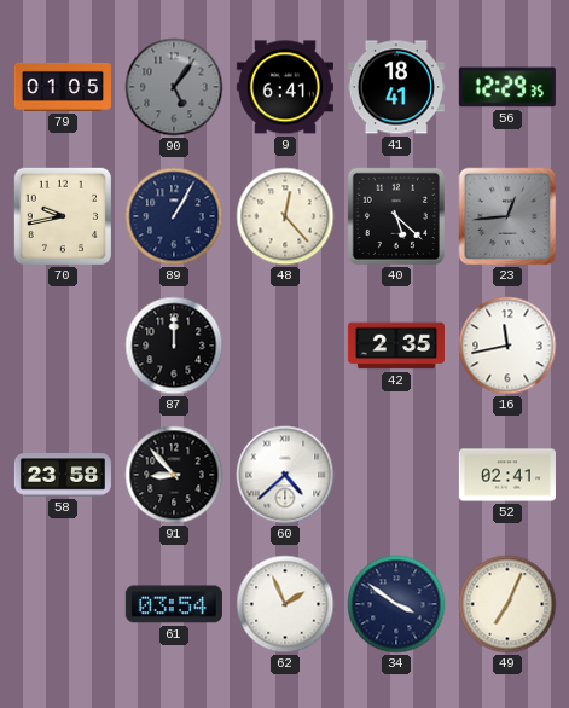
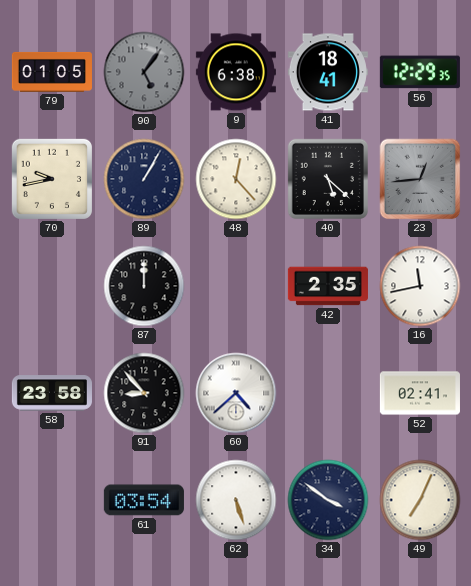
9: 6:41 -> 6:38 (236, 72)
62: 1:56 -> 5:27 (236, 500)
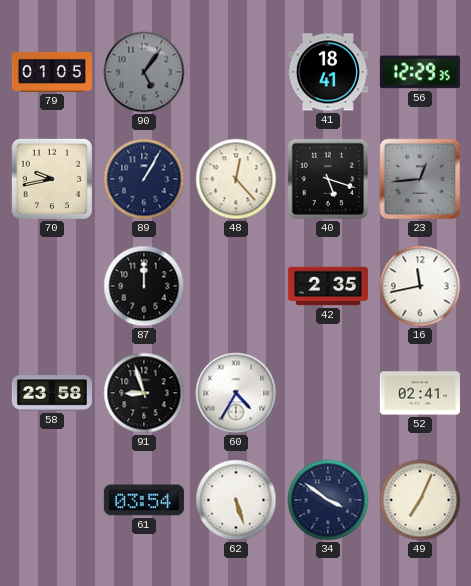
9: 6:38 -> none (236, 72)
40: 5:22 -> 5:18 (328, 179)
91: 8:53 -> 8:57 (144, 393)
60: 4:38 -> 4:35 (236, 393)
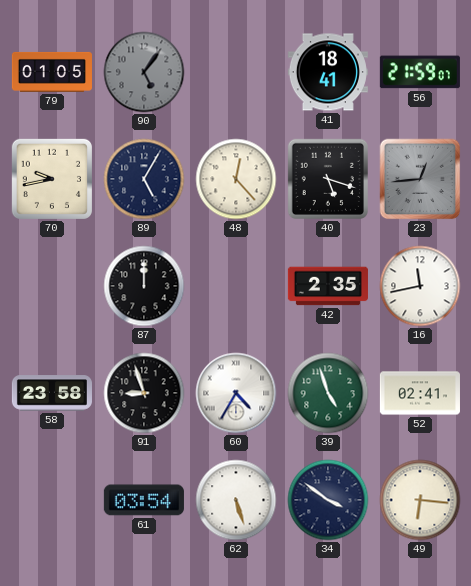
56: 12:29 -> 21:59 (420, 72)
89: 1:05 -> 5:05 (144, 179)
39: none -> 4:57 (328, 393)
49: 7:04 -> 6:16 (420, 500)
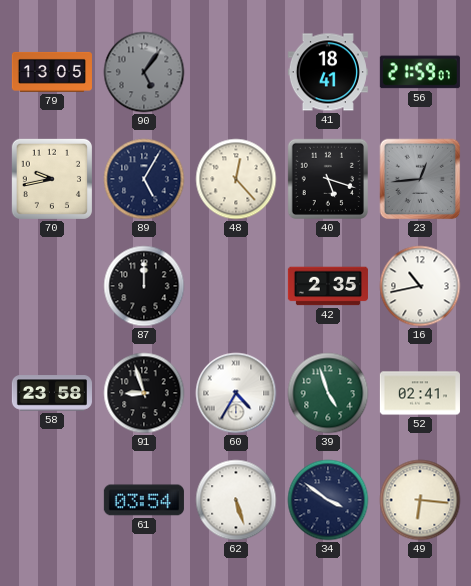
79: 01:05 -> 13:05 (52, 72)
16: 11:43 -> 10:43 (420, 286)
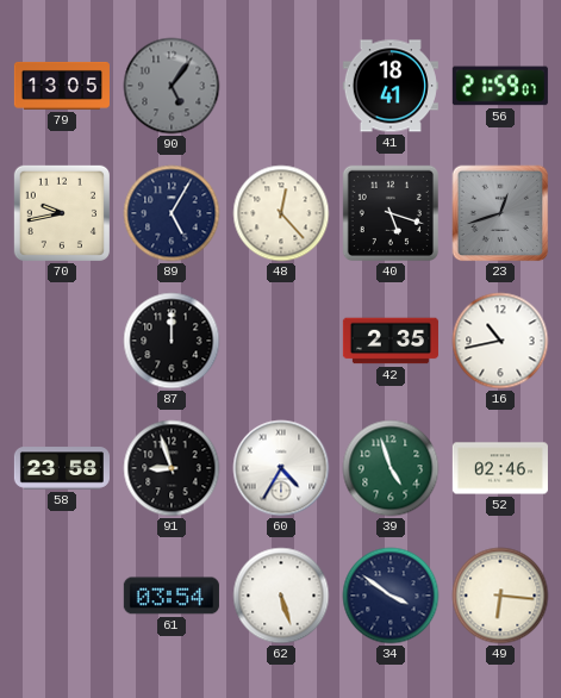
23: 12:44 -> 12:42 (500, 213)
52: 02:41 -> 02:46 (500, 468)
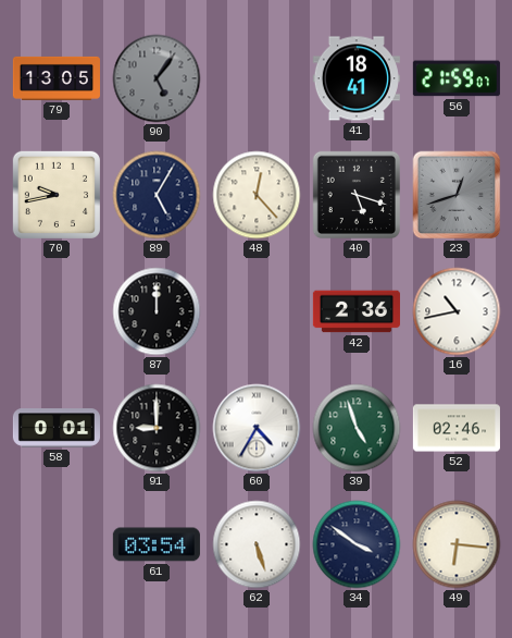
42: 2:35 -> 2:36 (357, 311)
58: 23:58 -> 0:01 (57, 428)
91: 8:57 -> 9:00 (157, 428)
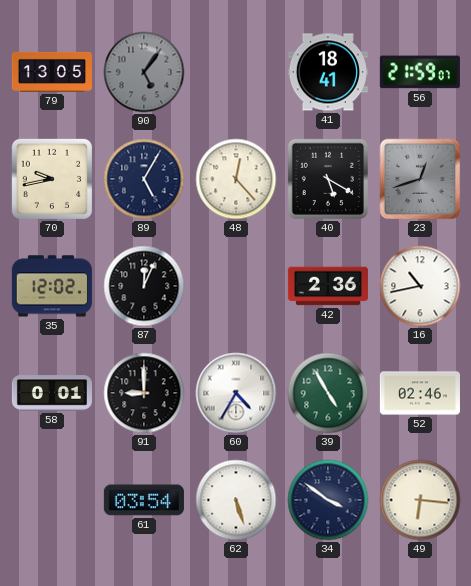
40: 5:18 -> 5:20 (328, 179)
35: none -> 12:02 (52, 286)
87: 12:00 -> 12:04 (144, 286)
39: 4:57 -> 4:55 (328, 393)
